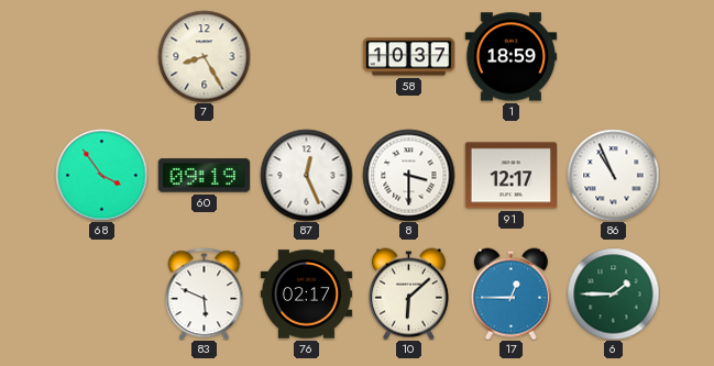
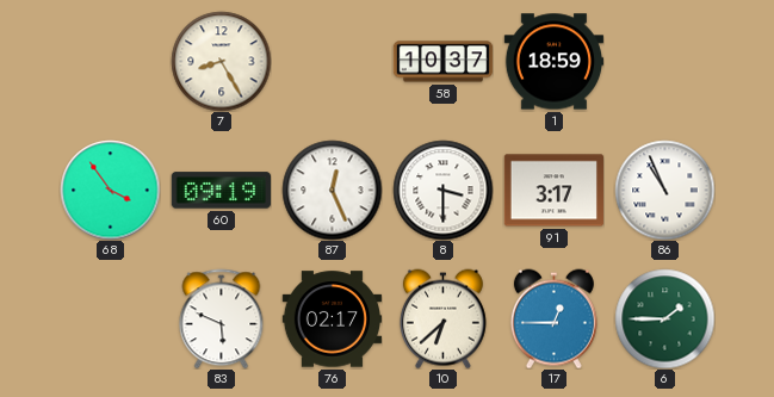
91: 12:17 -> 3:17 (553, 191)
10: 6:08 -> 6:38 (442, 318)
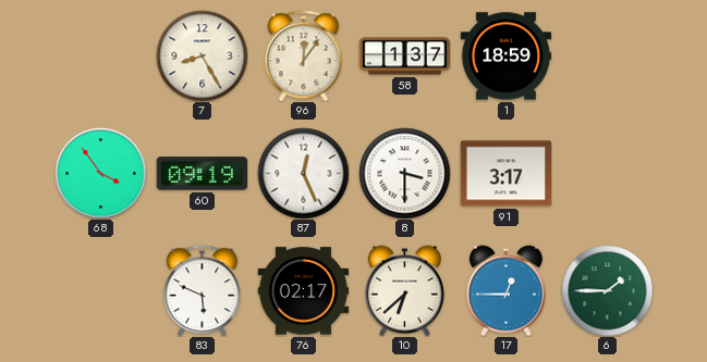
96: none -> 12:06 (304, 55)
58: 10:37 -> 1:37 (404, 57)
86: 10:56 -> none (664, 190)
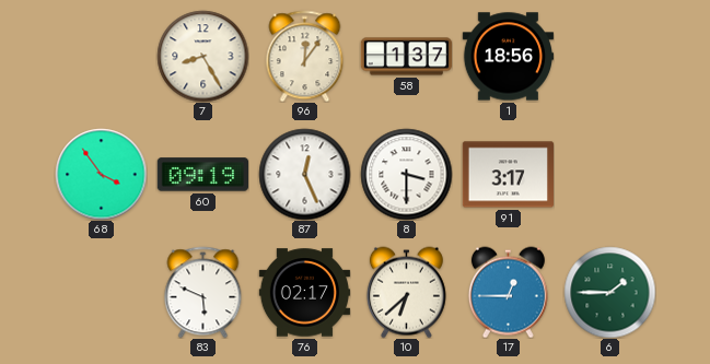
1: 18:59 -> 18:56 (508, 57)
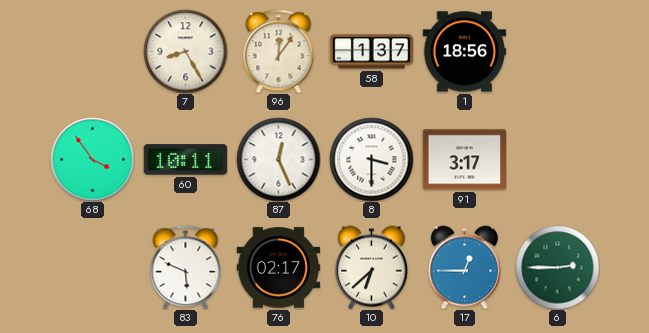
60: 09:19 -> 10:11 (185, 160)
6: 1:45 -> 2:45 (557, 267)
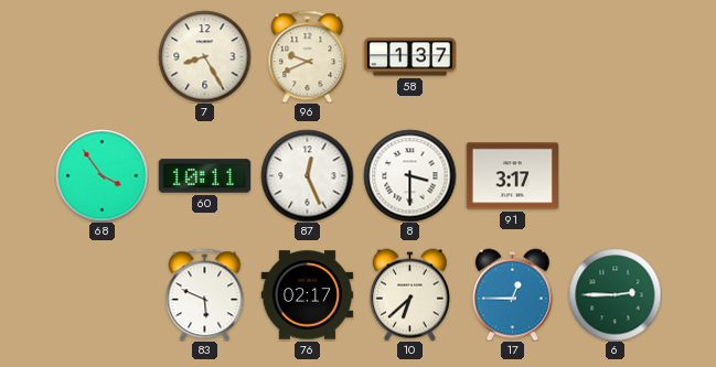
96: 12:06 -> 9:41 (308, 56)
1: 18:56 -> none (464, 52)
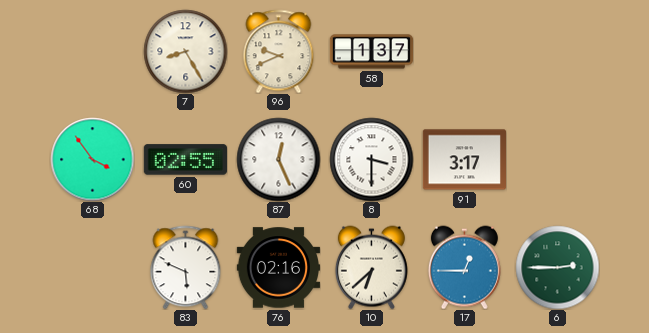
60: 10:11 -> 02:55 (185, 160)
76: 02:17 -> 02:16 (278, 268)
